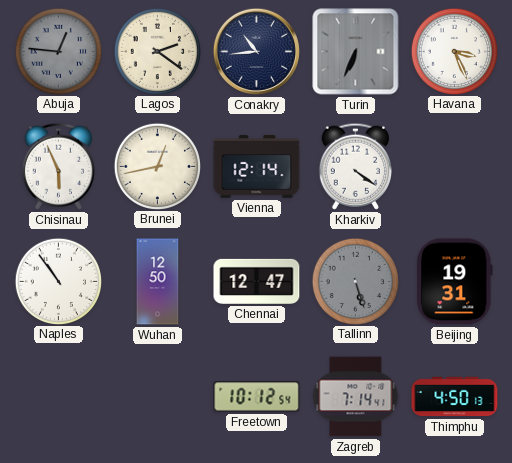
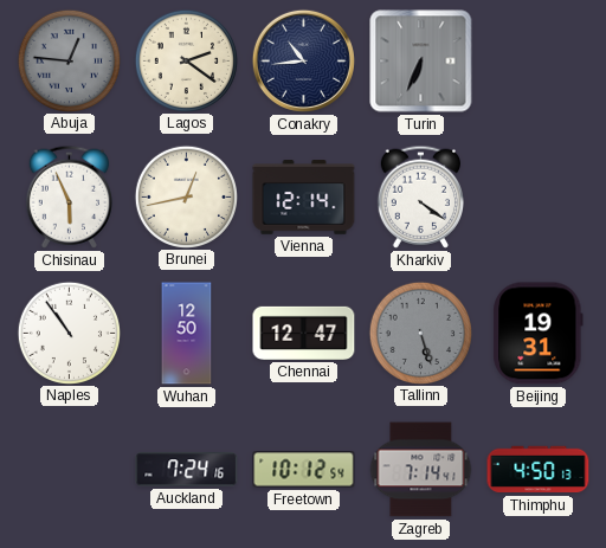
Havana: 3:26 -> none (454, 51)
Auckland: none -> 7:24 (187, 470)
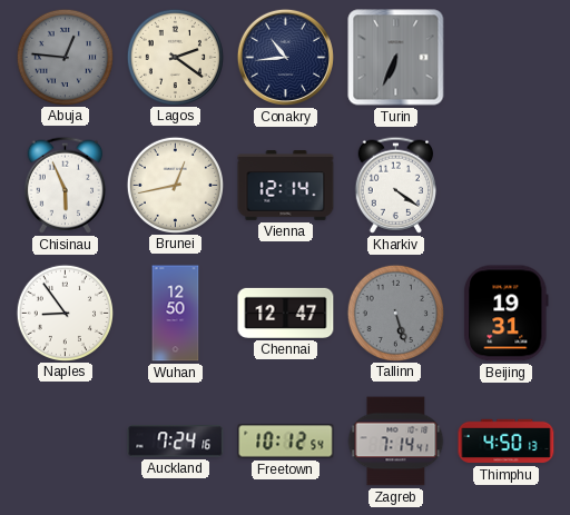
Naples: 10:54 -> 8:54 (65, 313)
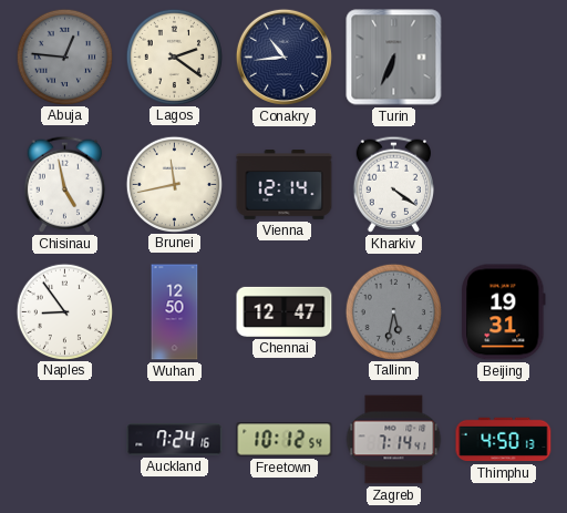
Chisinau: 5:56 -> 4:58 (64, 184)
Brunei: 12:43 -> 11:43 (174, 184)
Tallinn: 5:27 -> 5:32 (393, 311)
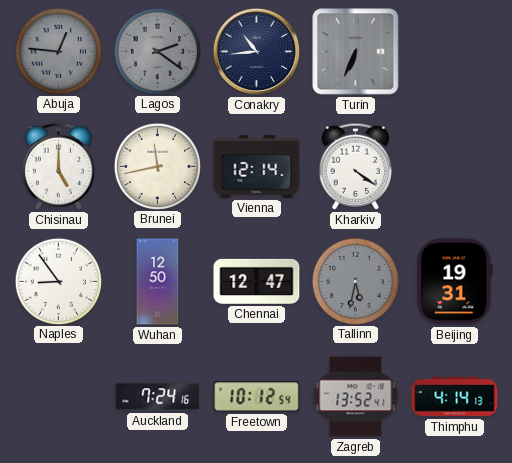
Lagos dial: cream -> grey (157, 51)
Chisinau: 4:58 -> 5:00 (58, 166)
Zagreb: 7:14 -> 13:52 (356, 397)
Thimphu: 4:50 -> 4:14 (455, 397)
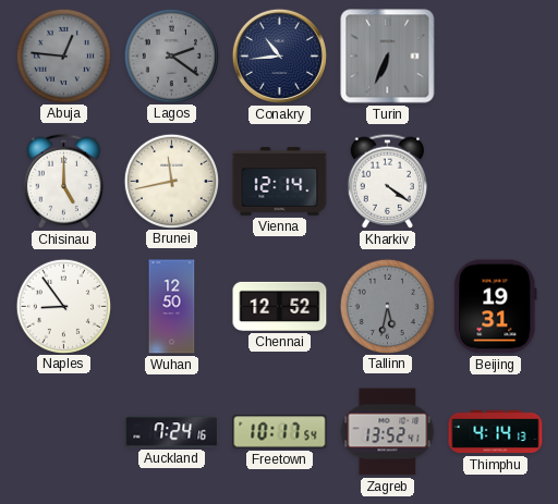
Chennai: 12:47 -> 12:52 (280, 306)
Freetown: 10:12 -> 10:17 (280, 432)
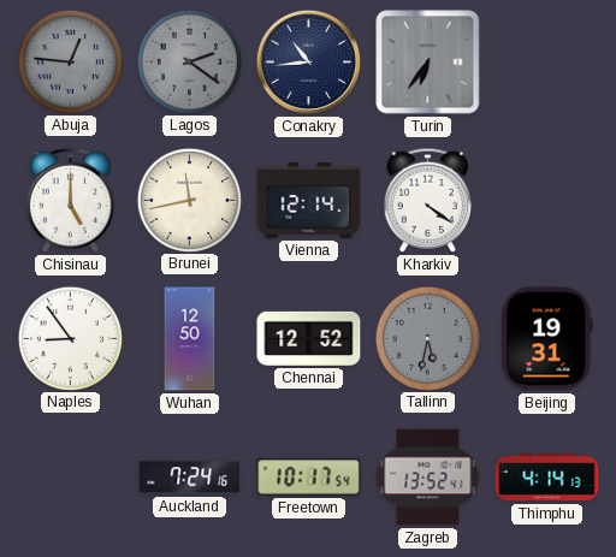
Turin: 6:34 -> 6:36 (428, 63)
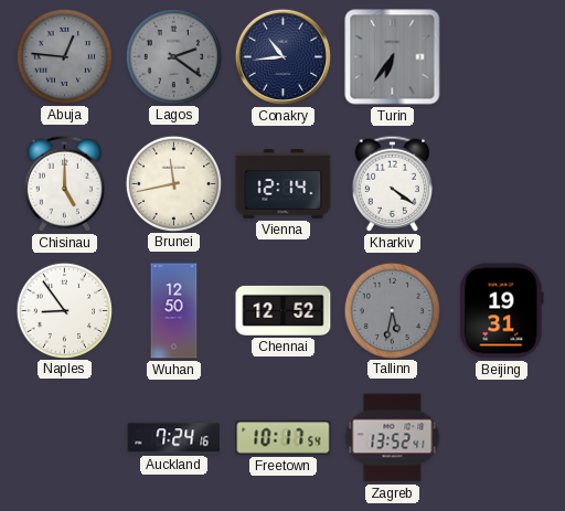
Thimphu: 4:14 -> none (547, 478)
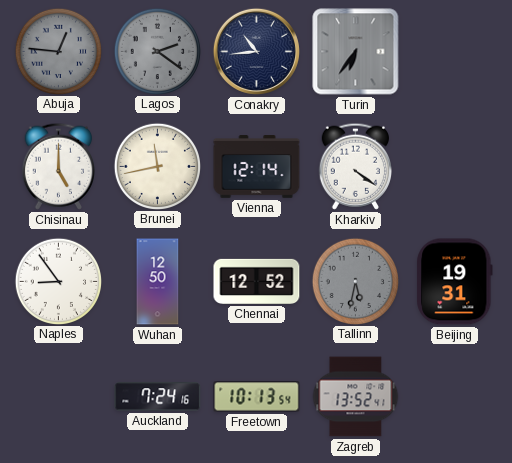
Freetown: 10:17 -> 10:13 (257, 397)
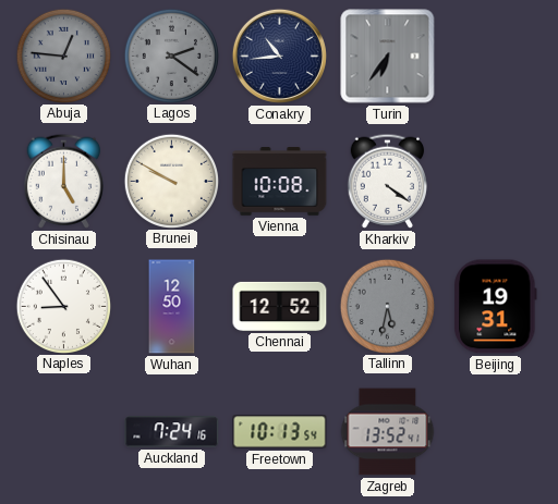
Brunei: 11:43 -> 9:50 (171, 181)
Vienna: 12:14 -> 10:08 (280, 182)
